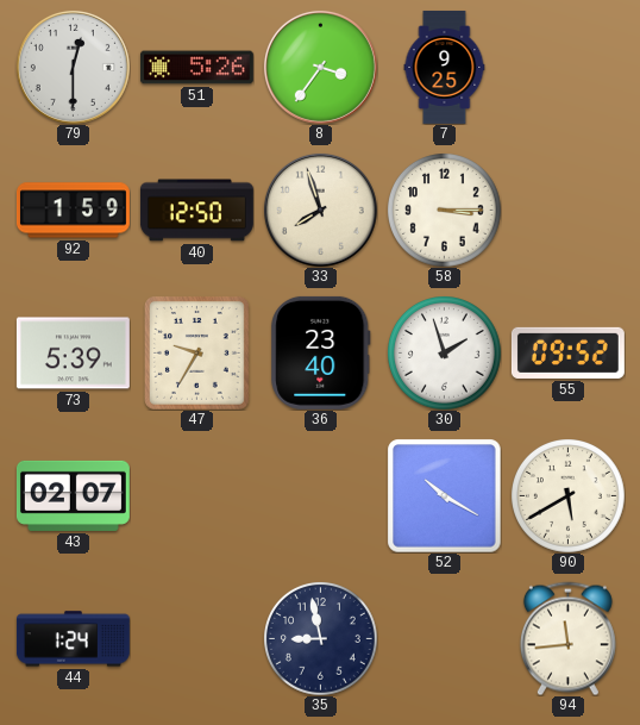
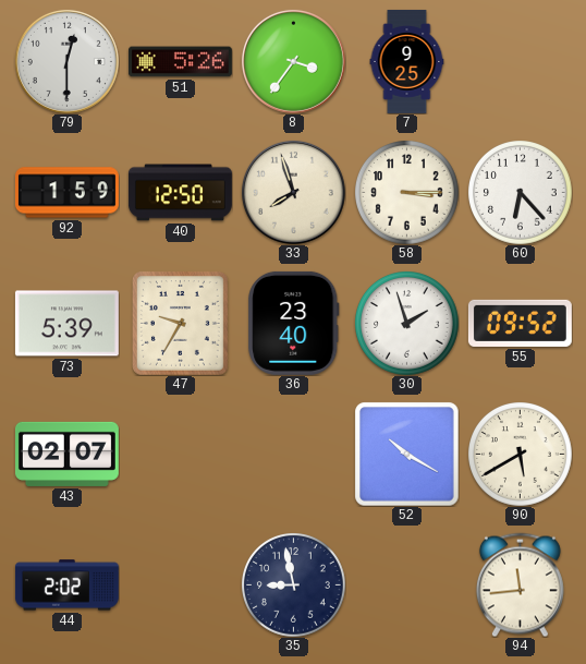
60: none -> 6:23 (521, 193)
44: 1:24 -> 2:02 (66, 585)
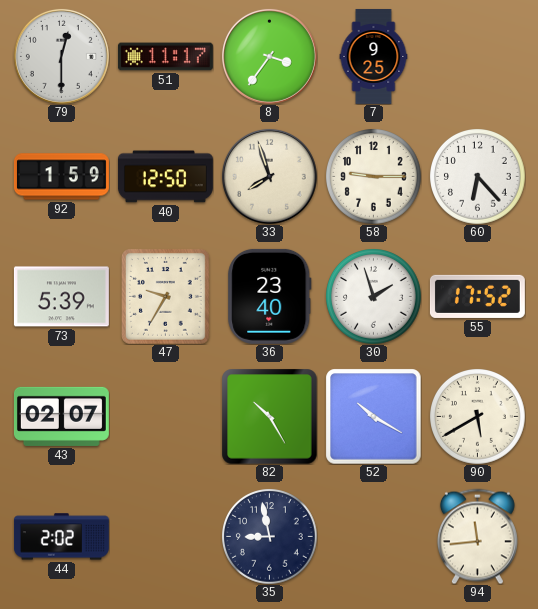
51: 5:26 -> 11:17 (165, 57)
58: 3:15 -> 9:15 (374, 177)
55: 09:52 -> 17:52 (477, 296)
82: none -> 10:25 (269, 416)
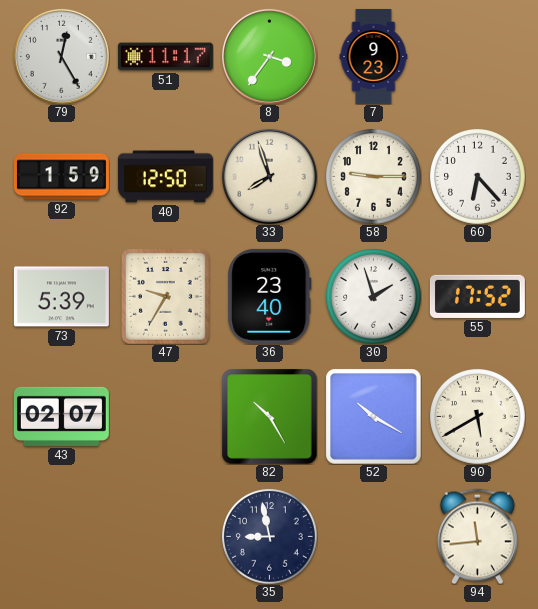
79: 12:30 -> 12:25 (61, 56)
7: 9:25 -> 9:23 (374, 56)
44: 2:02 -> none (61, 537)
